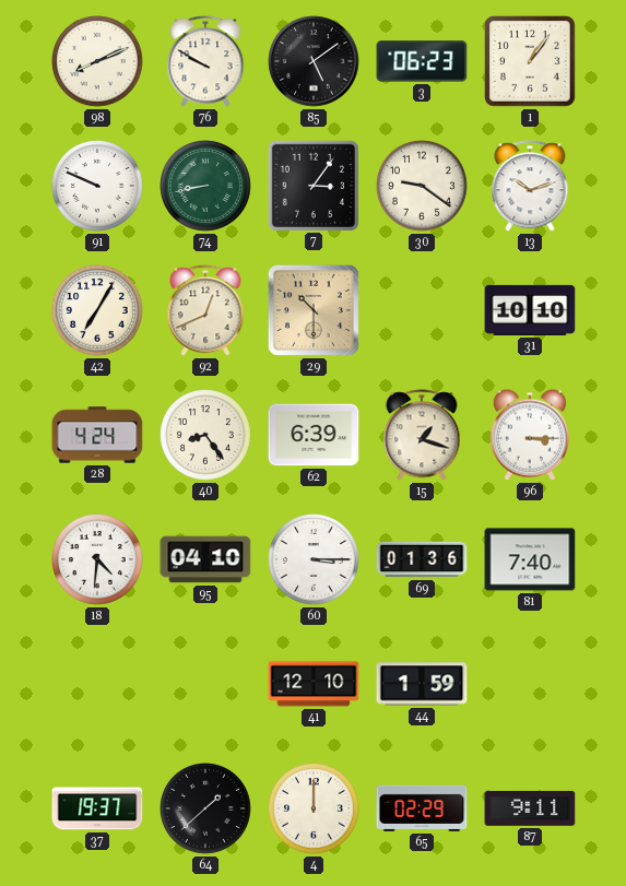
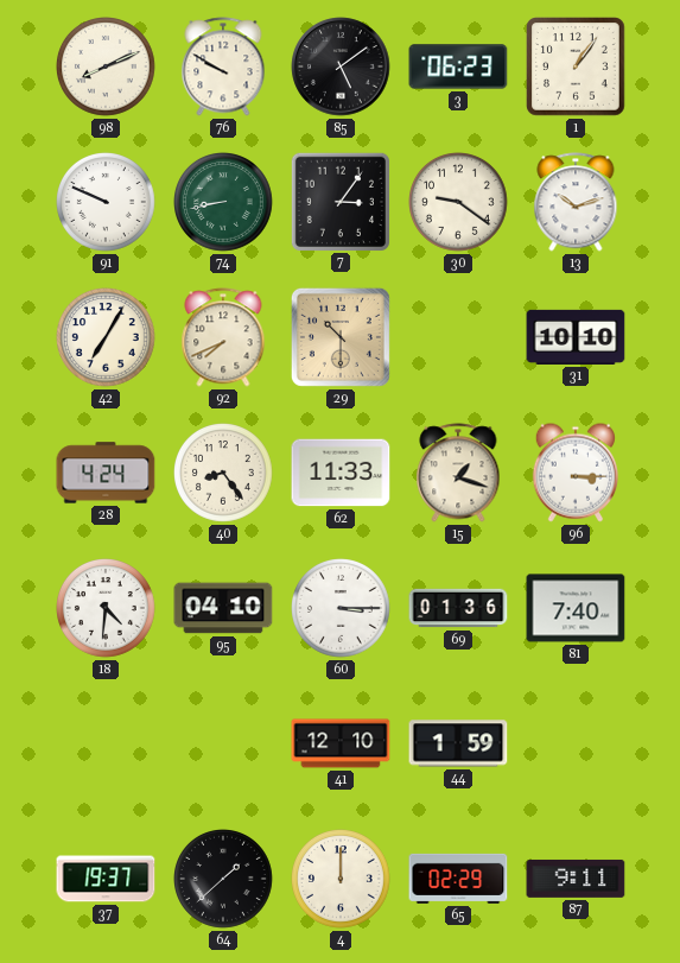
92: 12:41 -> 7:41 (223, 337)
62: 6:39 -> 11:33 (341, 473)
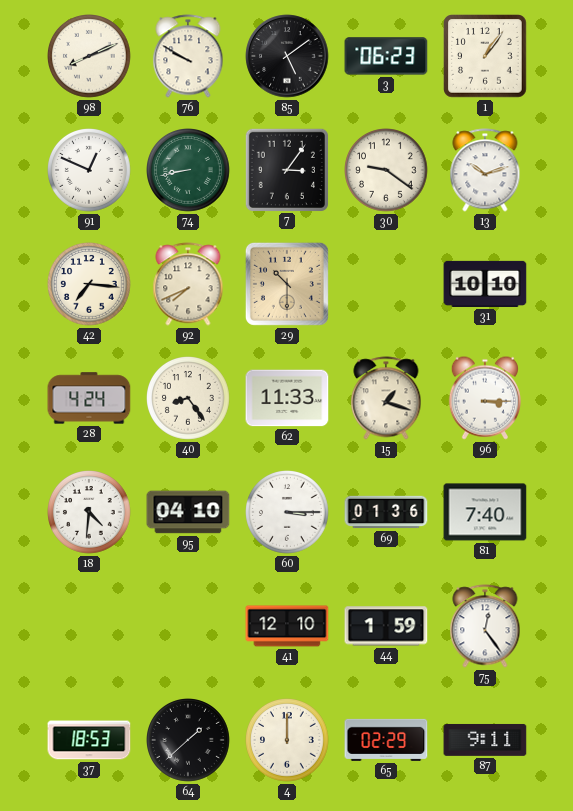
91: 9:49 -> 12:49 (90, 171)
42: 7:05 -> 7:16 (90, 285)
75: none -> 12:24 (485, 626)
37: 19:37 -> 18:53 (89, 740)
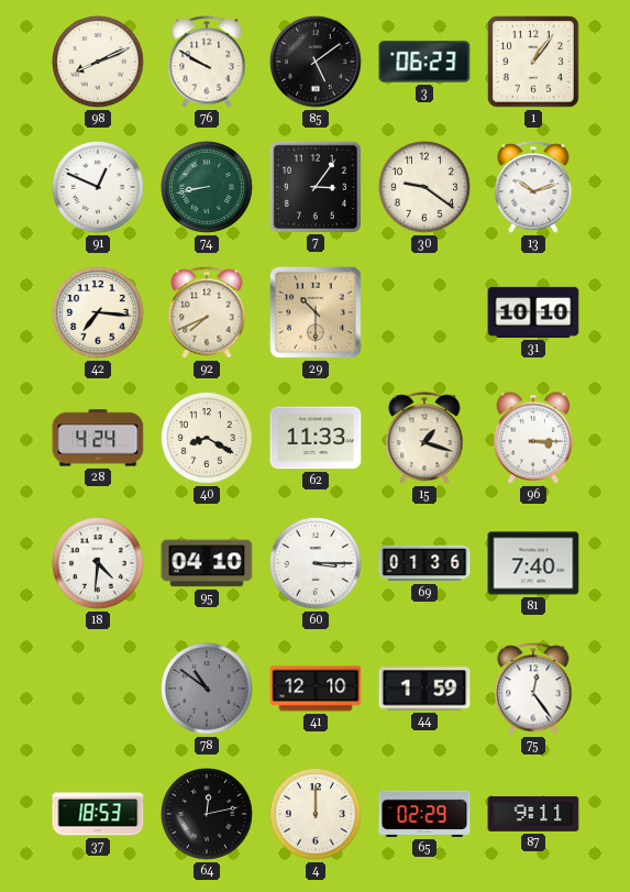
40: 8:24 -> 8:20 (208, 439)
78: none -> 10:51 (208, 690)
64: 1:38 -> 12:13 (208, 815)
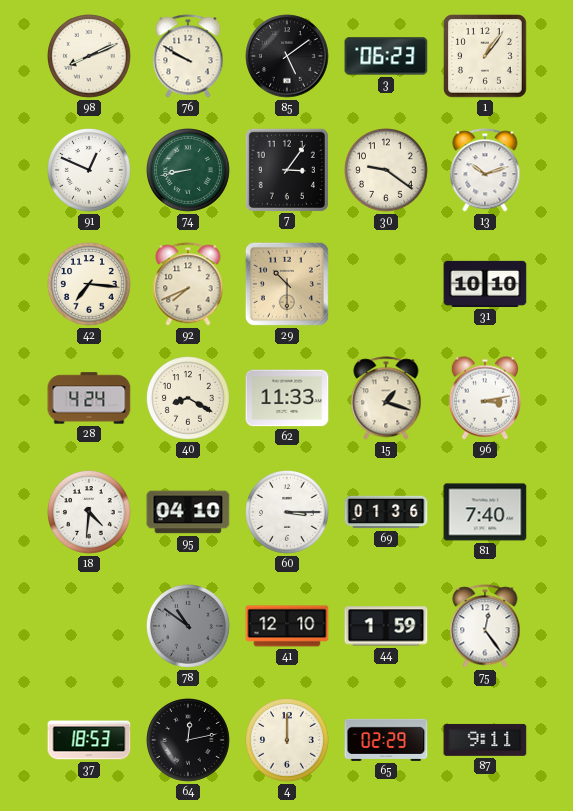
96: 3:15 -> 3:13 (484, 398)
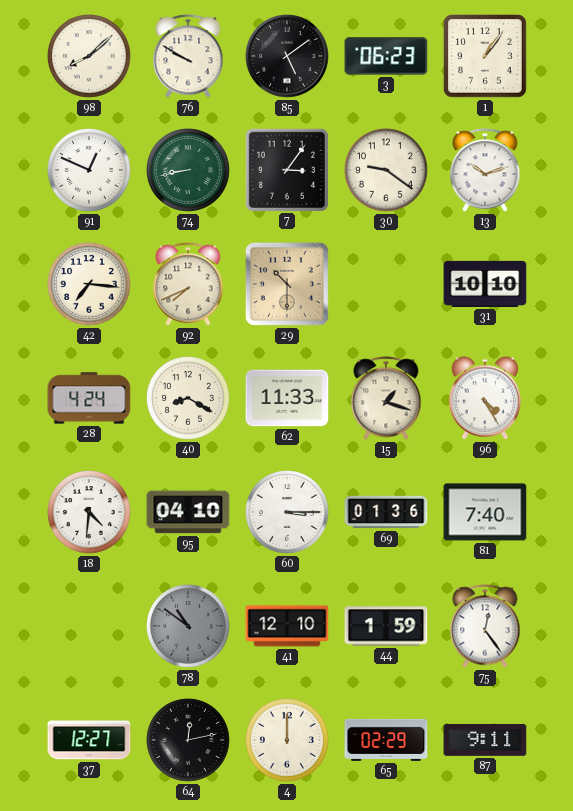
98: 8:11 -> 8:08 (90, 57)
96: 3:13 -> 4:25 (484, 398)
37: 18:53 -> 12:27 (89, 740)
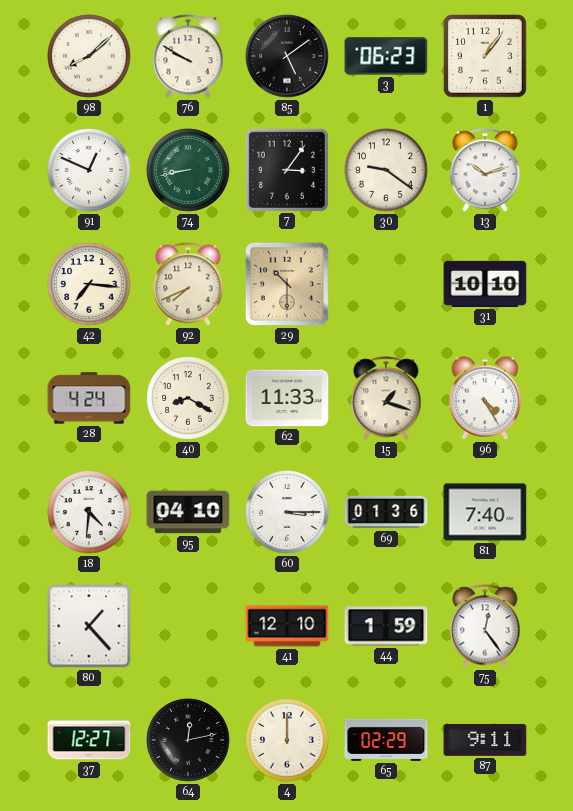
80: none -> 1:23 (89, 626)
78: 10:51 -> none (189, 627)
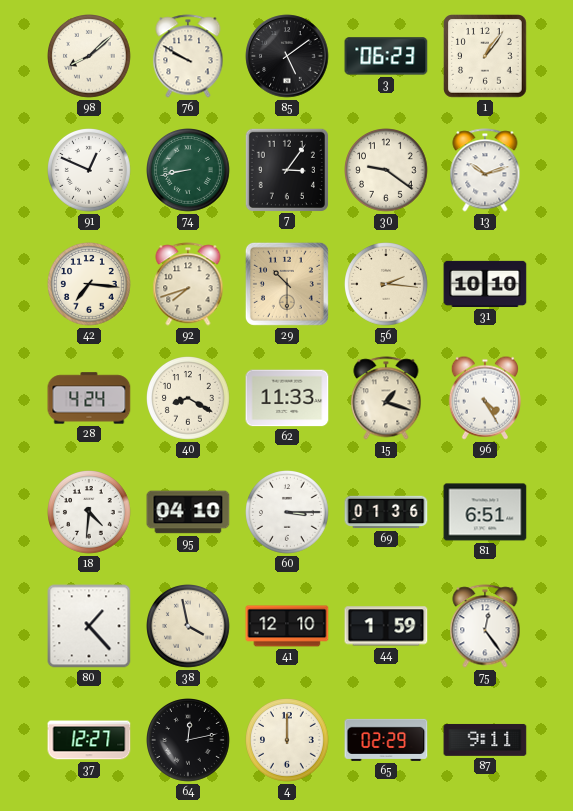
92: 7:41 -> 7:42 (188, 284)
56: none -> 2:16 (387, 285)
81: 7:40 -> 6:51 (485, 512)
38: none -> 3:58 (189, 627)
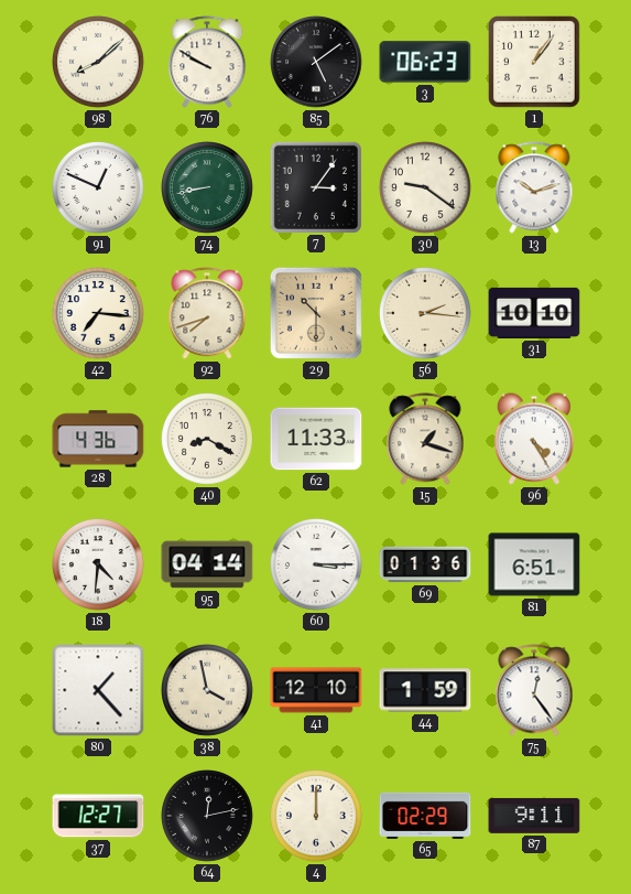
28: 4:24 -> 4:36 (98, 439)
95: 04:10 -> 04:14 (207, 564)
